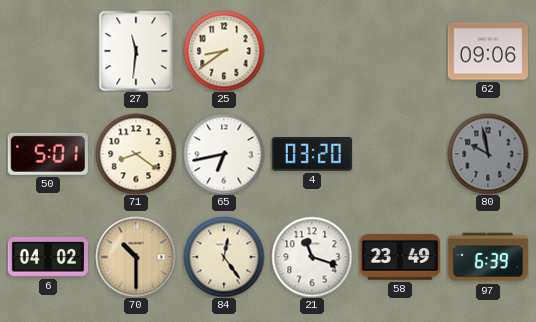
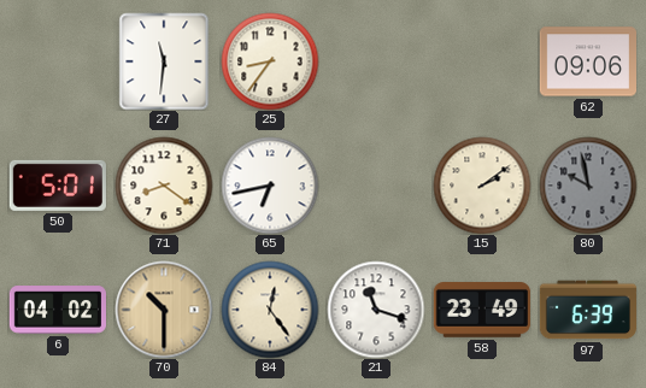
25: 8:39 -> 8:36 (270, 61)
4: 03:20 -> none (311, 154)
15: none -> 2:09 (482, 186)
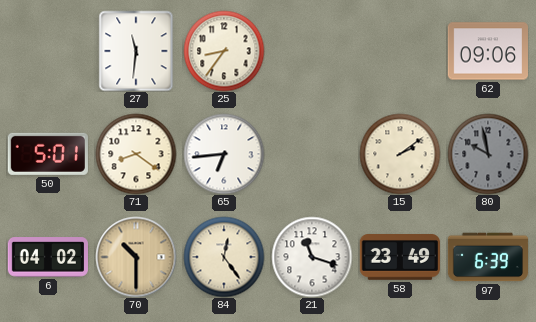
65: 6:43 -> 6:44 (224, 154)
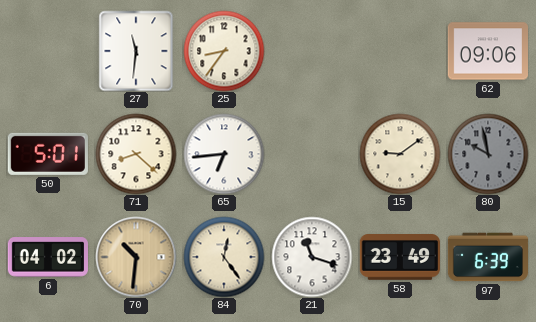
71: 8:21 -> 8:22 (136, 154)
15: 2:09 -> 9:09 (400, 154)
70: 10:30 -> 10:31 (136, 257)
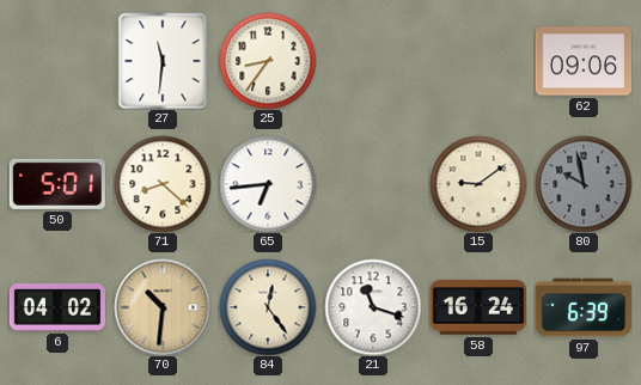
58: 23:49 -> 16:24 (478, 308)
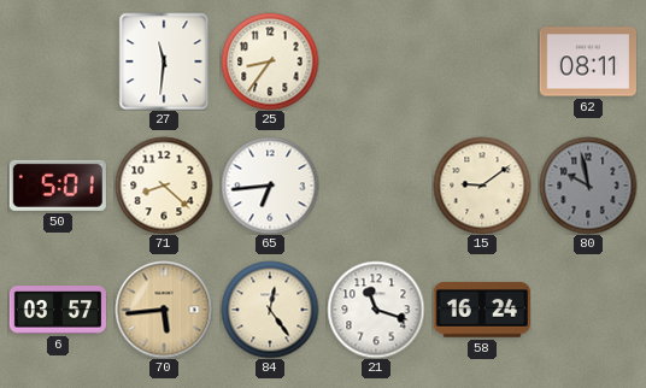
62: 09:06 -> 08:11 (587, 61)
6: 04:02 -> 03:57 (57, 310)
70: 10:31 -> 5:44 (164, 310)
97: 6:39 -> none (582, 307)
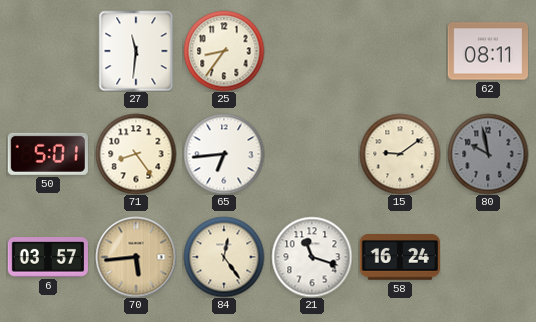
71: 8:22 -> 8:24 (136, 154)
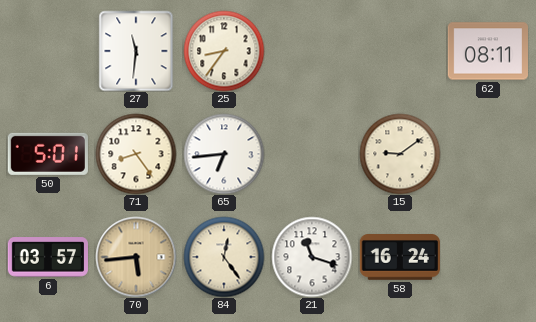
80: 9:58 -> none (488, 154)
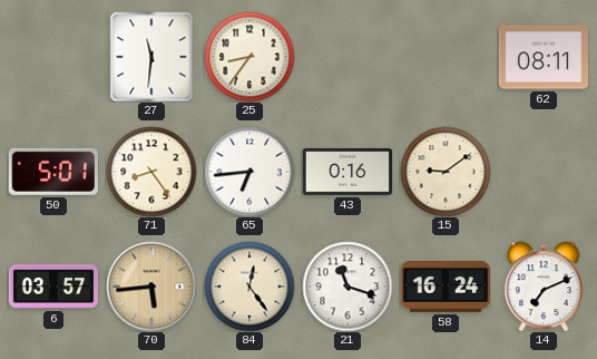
43: none -> 0:16 (346, 172)
14: none -> 7:11 (544, 287)
